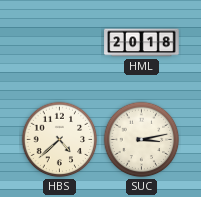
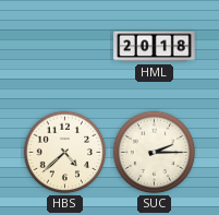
SUC: 3:13 -> 2:15 (155, 153)
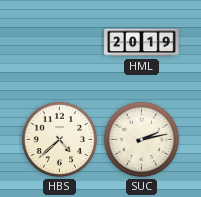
HML: 20:18 -> 20:19 (142, 43)
SUC: 2:15 -> 2:13 (142, 140)
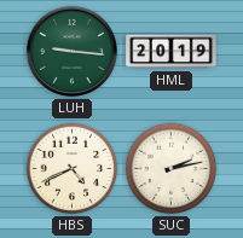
LUH: none -> 9:16 (71, 51)
HBS: 4:38 -> 4:41 (73, 169)
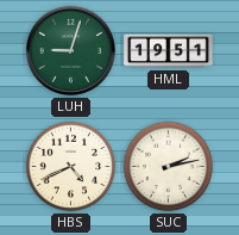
LUH: 9:16 -> 9:03 (70, 50)
HML: 20:19 -> 19:51 (169, 51)
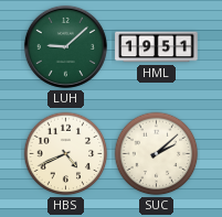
LUH: 9:03 -> 9:08 (65, 46)
SUC: 2:13 -> 2:08 (157, 154)
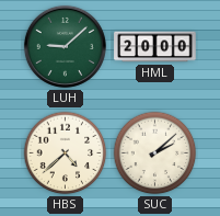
HML: 19:51 -> 20:00 (155, 47)
HBS: 4:41 -> 4:38 (66, 154)
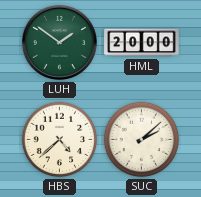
LUH: 9:08 -> 1:51 (59, 42)
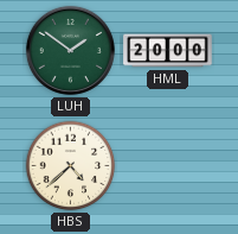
SUC: 2:08 -> none (142, 140)
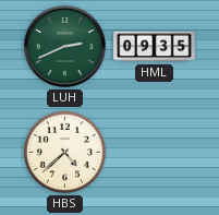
LUH: 1:51 -> 2:41 (64, 46)
HML: 20:00 -> 09:35 (155, 47)
